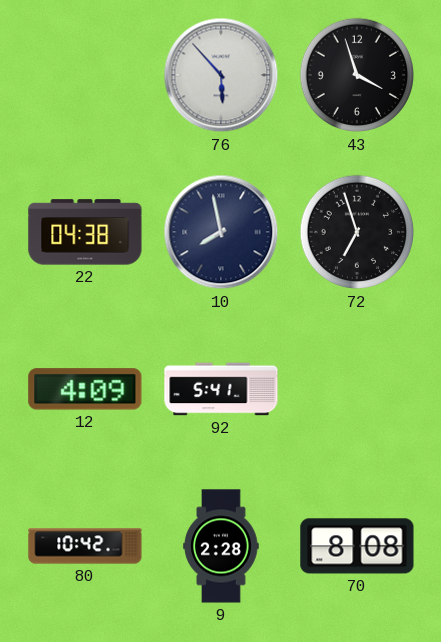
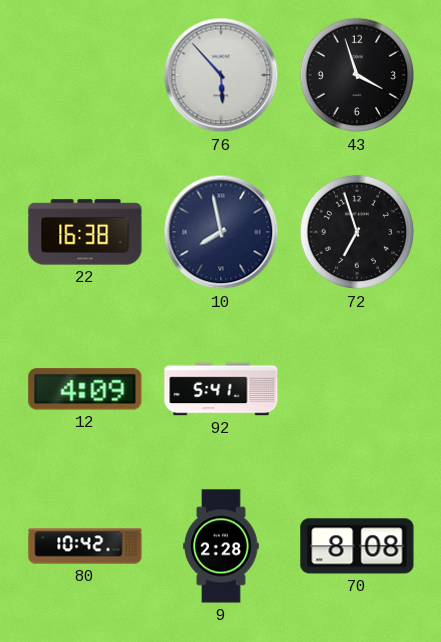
22: 04:38 -> 16:38 (85, 232)
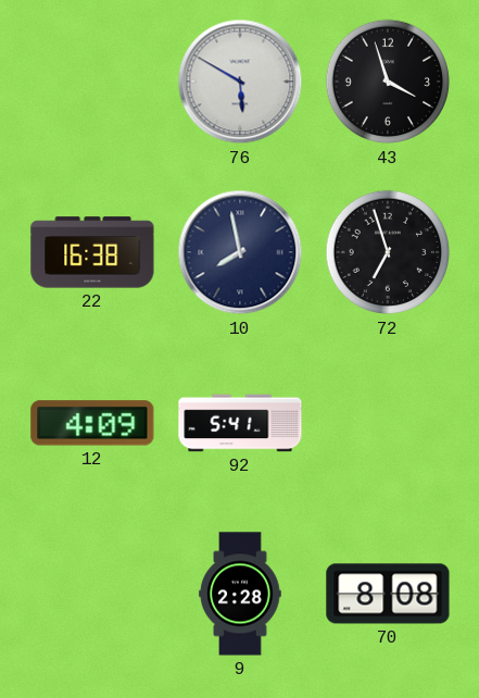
76: 5:53 -> 5:50 (240, 82)
80: 10:42 -> none (85, 546)
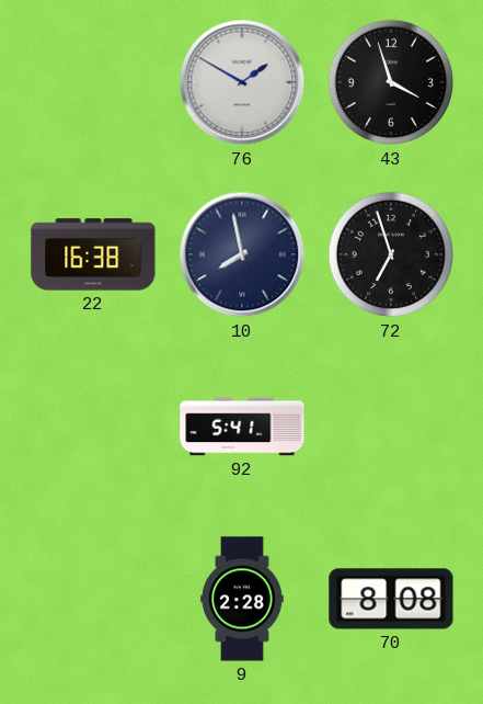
76: 5:50 -> 1:50 (242, 82)
12: 4:09 -> none (92, 423)
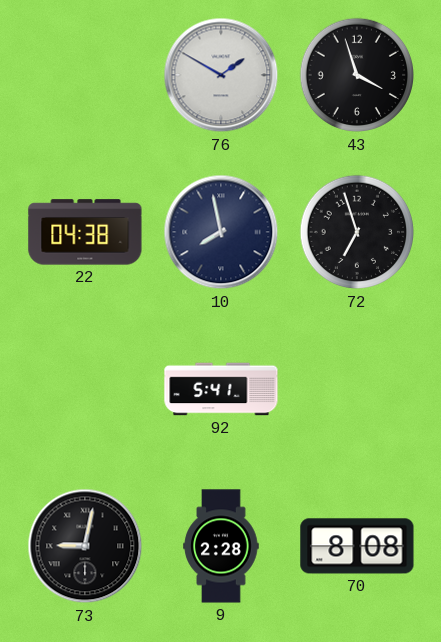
22: 16:38 -> 04:38 (85, 232)
73: none -> 9:02 (85, 546)
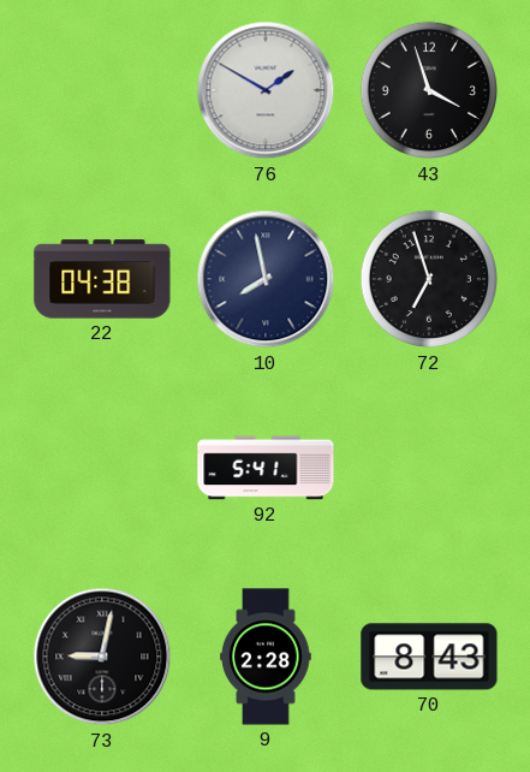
70: 8:08 -> 8:43 (429, 657)
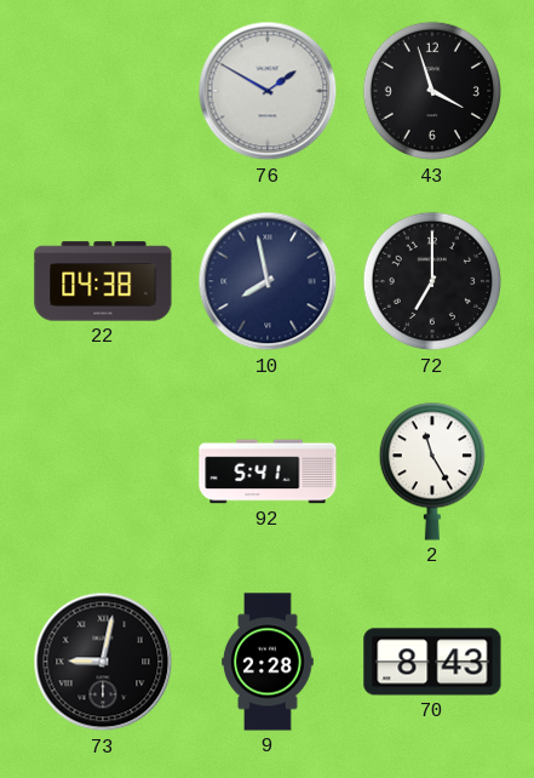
72: 6:57 -> 7:00 (432, 281)
2: none -> 11:25 (431, 471)
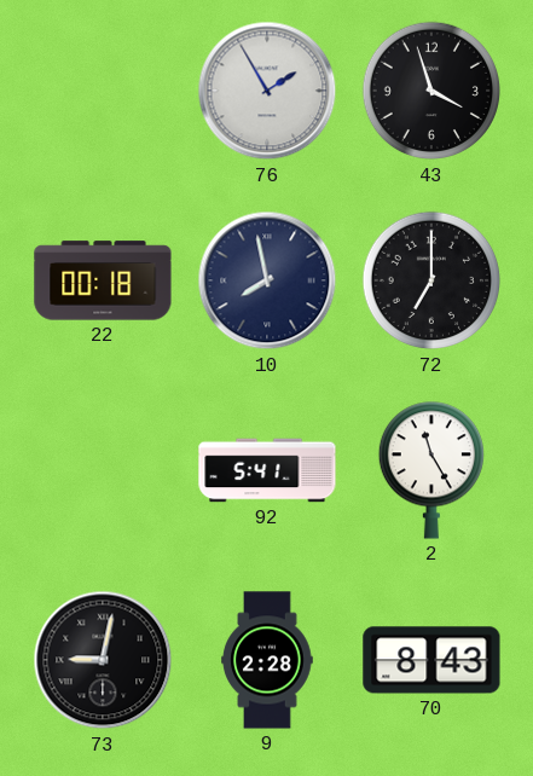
76: 1:50 -> 1:55 (267, 91)
22: 04:38 -> 00:18 (103, 280)
